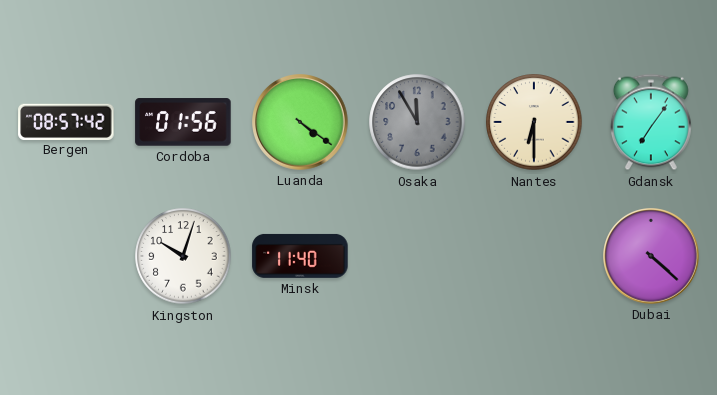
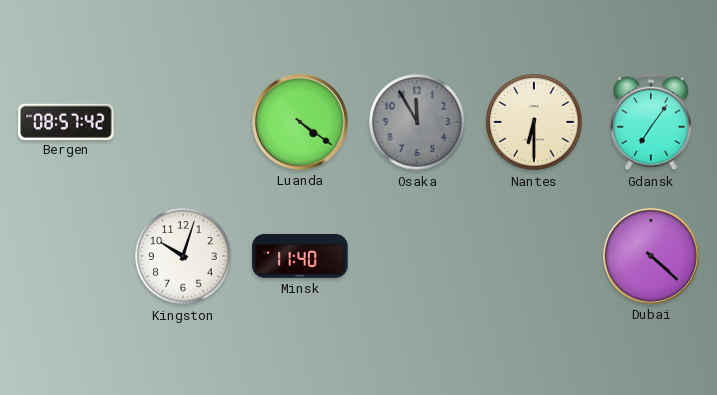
Cordoba: 01:56 -> none (183, 122)
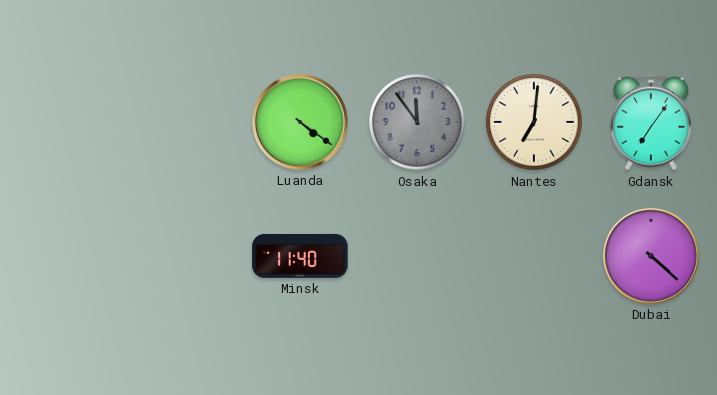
Bergen: 08:57 -> none (66, 121)
Osaka: 11:55 -> 11:54 (417, 122)
Nantes: 6:30 -> 7:01 (534, 122)
Kingston: 10:03 -> none (183, 256)
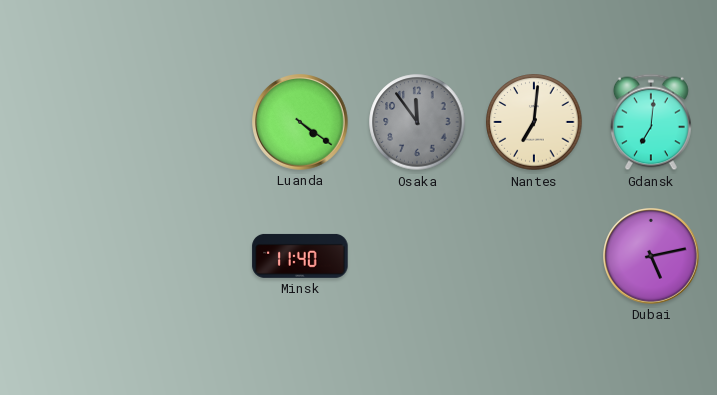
Gdansk: 7:06 -> 7:01 (651, 122)
Dubai: 4:22 -> 5:13 (651, 256)
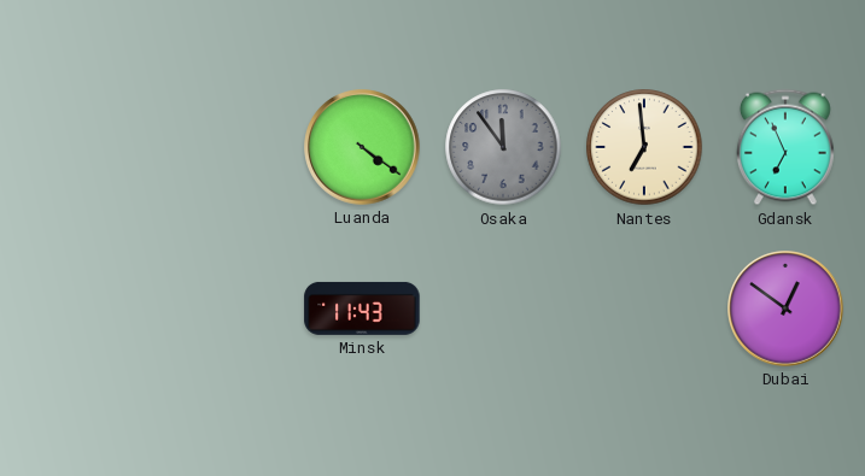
Nantes: 7:01 -> 6:59 (644, 147)
Gdansk: 7:01 -> 6:56 (785, 147)
Minsk: 11:40 -> 11:43 (362, 308)
Dubai: 5:13 -> 12:51 (785, 308)
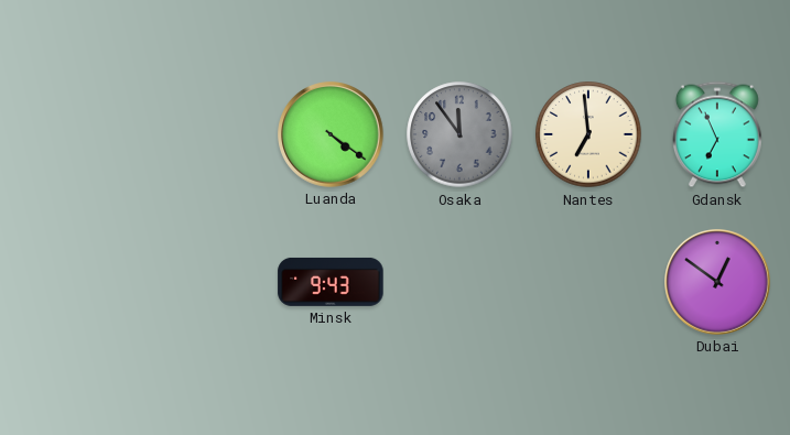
Minsk: 11:43 -> 9:43 (331, 282)
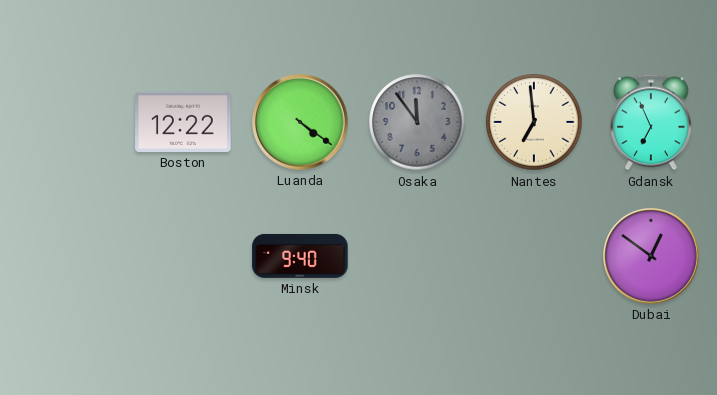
Boston: none -> 12:22 (183, 122)
Minsk: 9:43 -> 9:40 (300, 256)
